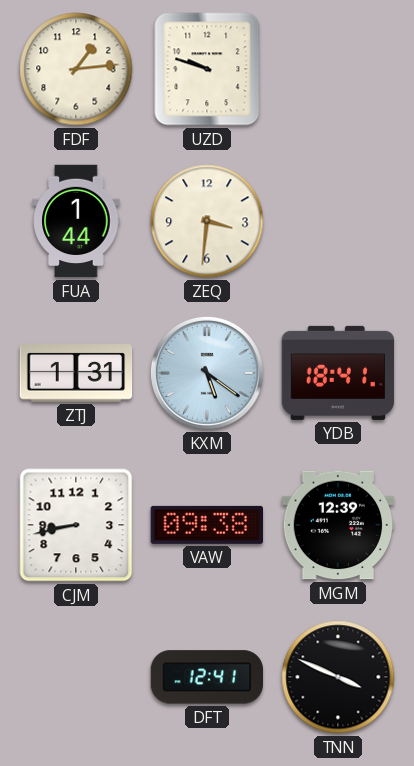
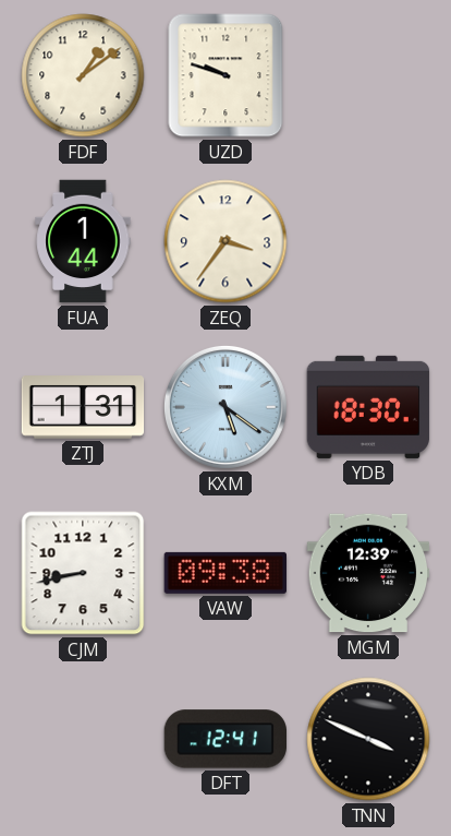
FDF: 1:14 -> 1:09 (83, 75)
ZEQ: 3:31 -> 3:36 (225, 241)
YDB: 18:41 -> 18:30 (368, 407)
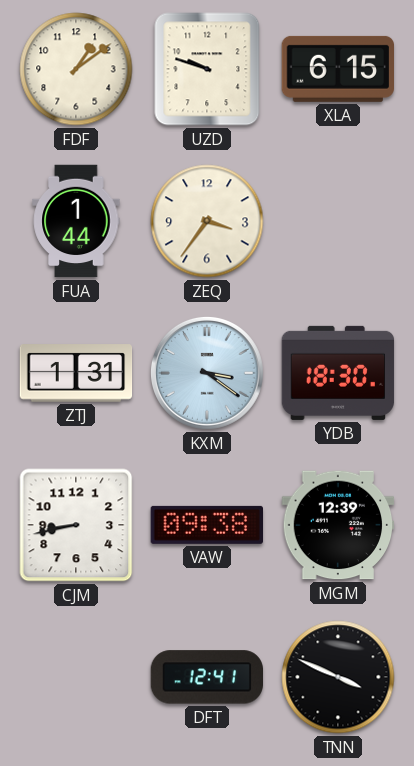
XLA: none -> 6:15 (337, 69)
KXM: 5:21 -> 3:21 (207, 373)
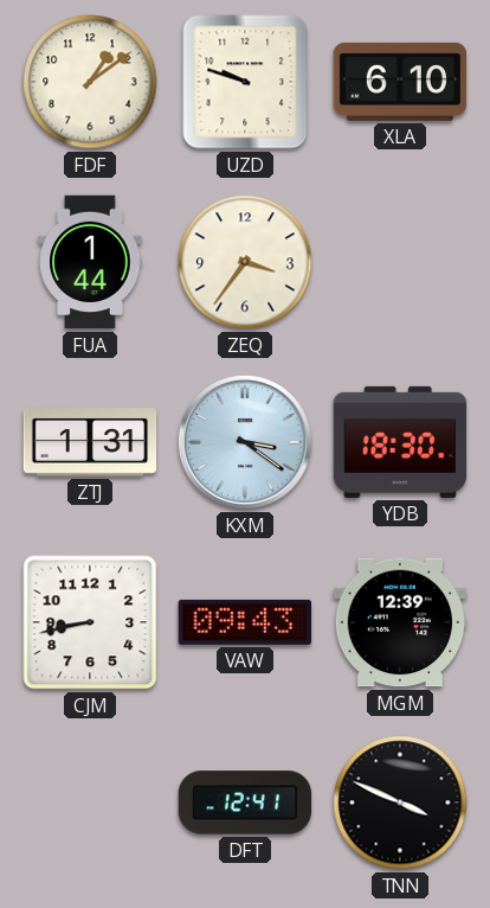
XLA: 6:15 -> 6:10 (399, 82)
VAW: 09:38 -> 09:43 (244, 622)
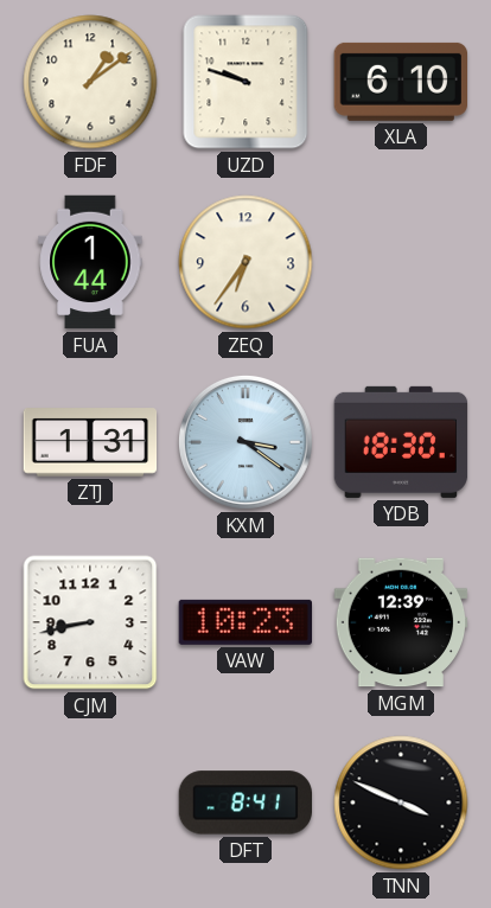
ZEQ: 3:36 -> 6:36 (245, 262)
VAW: 09:43 -> 10:23 (244, 622)
DFT: 12:41 -> 8:41 (244, 803)
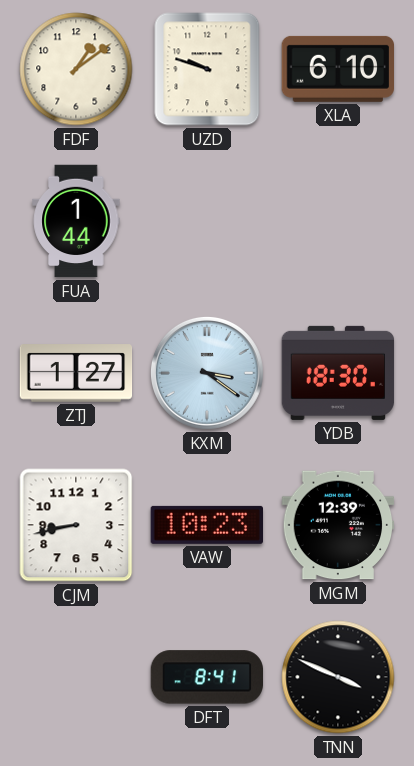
ZEQ: 6:36 -> none (245, 262)
ZTJ: 1:31 -> 1:27 (76, 373)
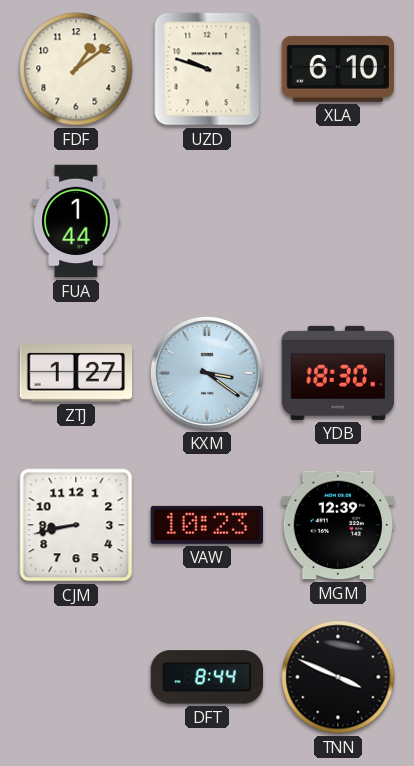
DFT: 8:41 -> 8:44 (206, 677)
